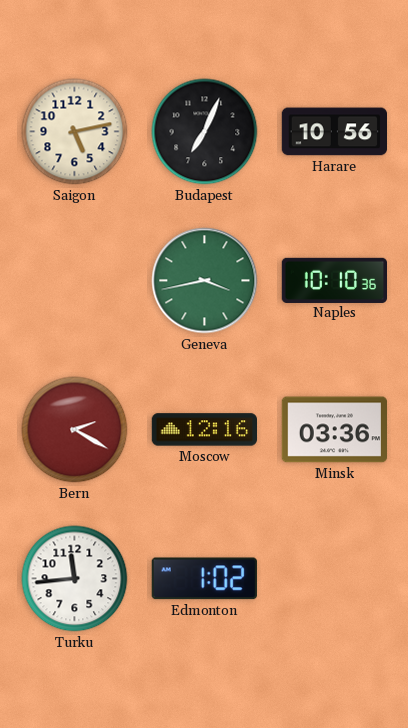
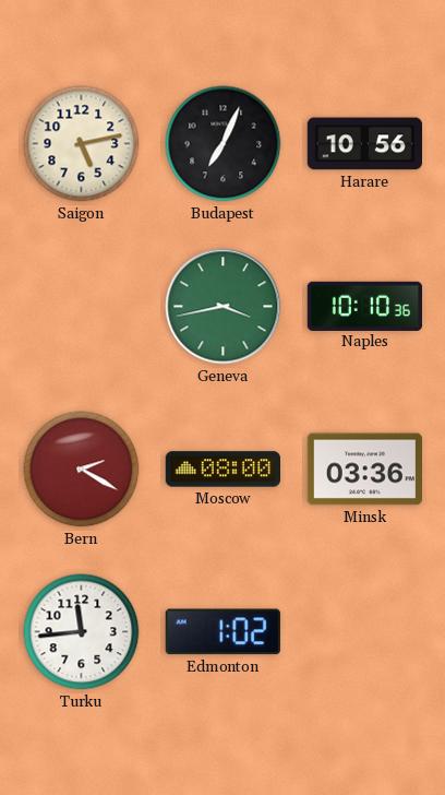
Moscow: 12:16 -> 08:00 (222, 470)
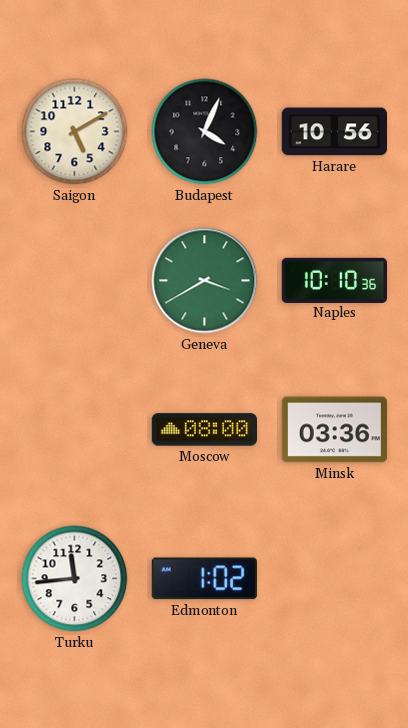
Saigon: 5:13 -> 5:10 (75, 132)
Budapest: 7:04 -> 4:04 (205, 132)
Geneva: 3:43 -> 3:40 (205, 281)
Bern: 2:20 -> none (82, 470)
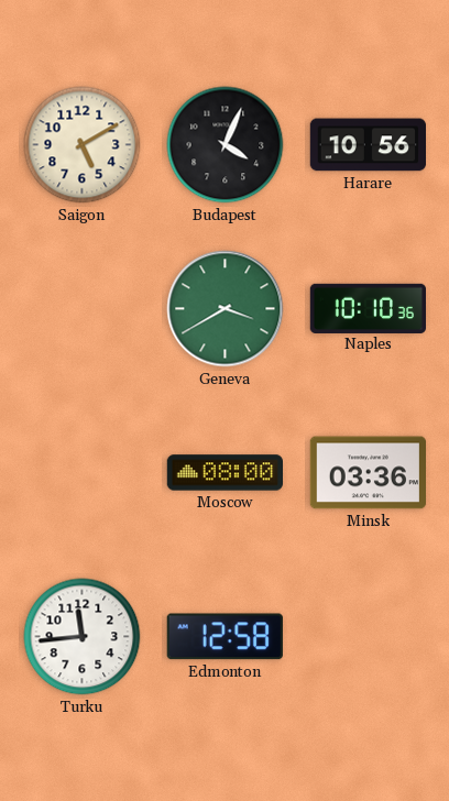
Edmonton: 1:02 -> 12:58 (225, 637)
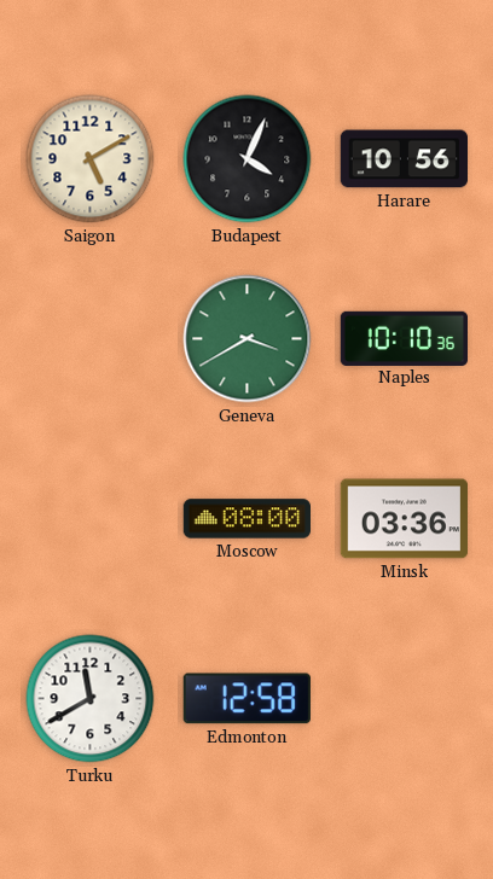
Turku: 11:44 -> 11:40 (91, 699)
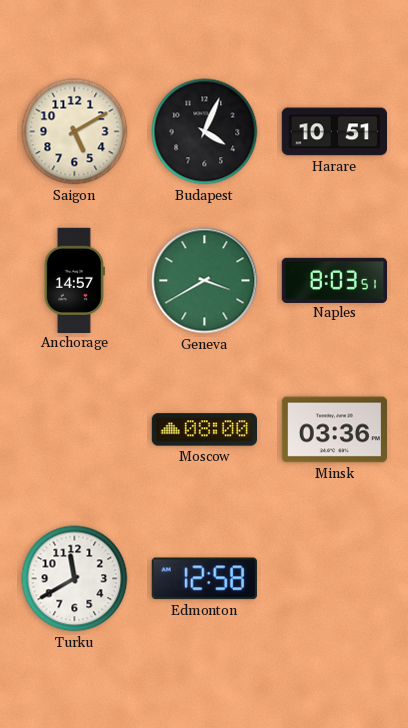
Harare: 10:56 -> 10:51 (334, 132)
Anchorage: none -> 14:57 (74, 280)
Naples: 10:10 -> 8:03 (334, 280)
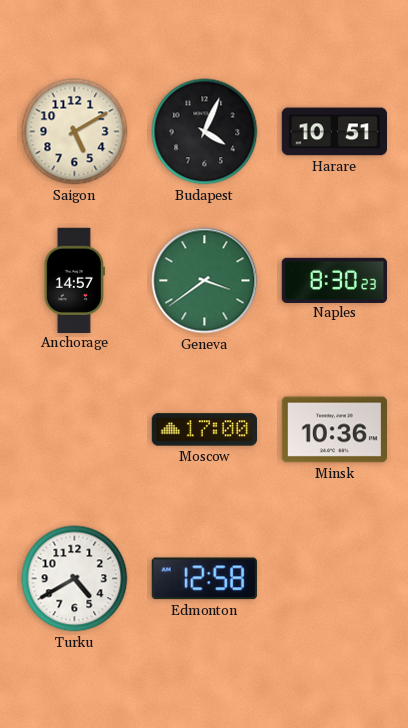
Geneva: 3:40 -> 3:39 (205, 281)
Naples: 8:03 -> 8:30 (334, 280)
Moscow: 08:00 -> 17:00 (204, 430)
Minsk: 03:36 -> 10:36 (334, 430)
Turku: 11:40 -> 4:40 (75, 579)
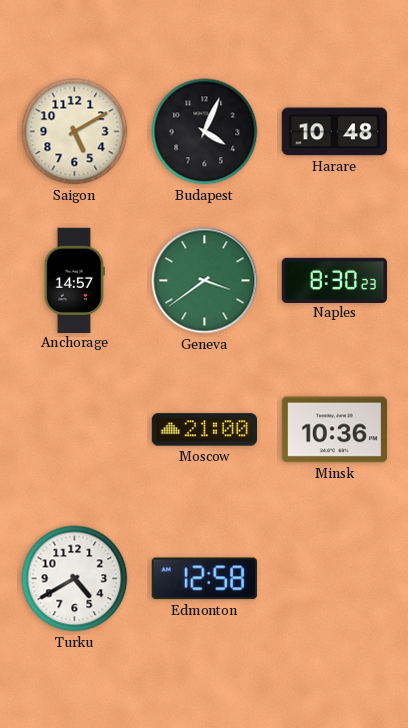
Harare: 10:51 -> 10:48 (334, 132)
Moscow: 17:00 -> 21:00 (204, 430)
